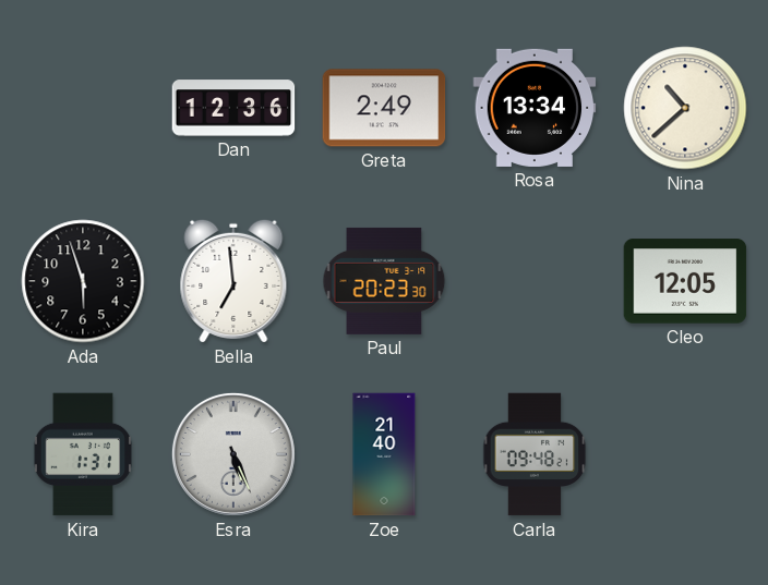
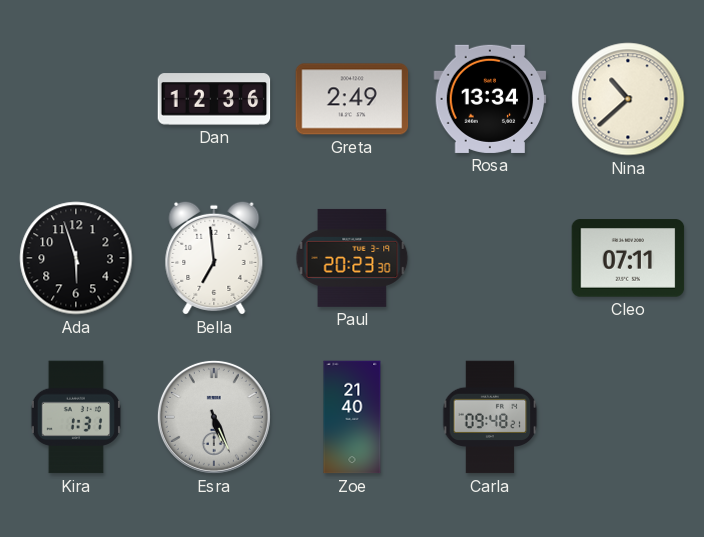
Cleo: 12:05 -> 07:11 (628, 258)
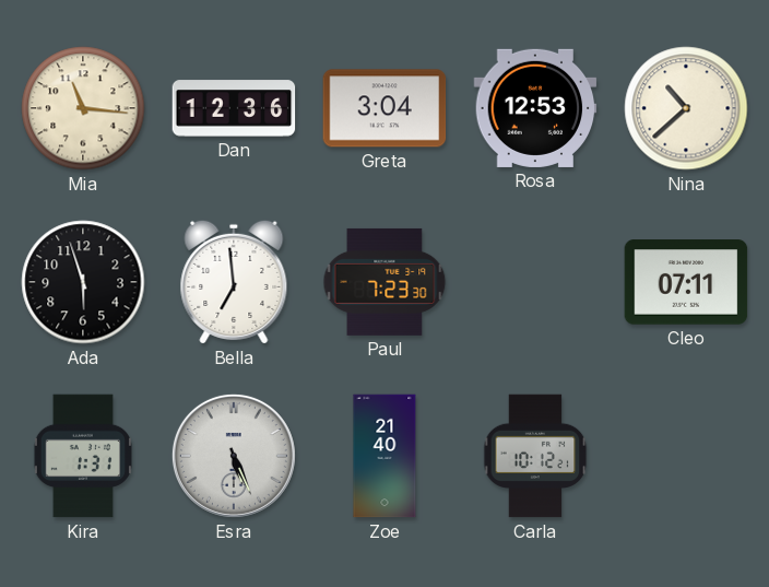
Mia: none -> 11:16 (83, 108)
Greta: 2:49 -> 3:04 (384, 108)
Rosa: 13:34 -> 12:53 (535, 108)
Paul: 20:23 -> 7:23 (384, 282)
Carla: 09:48 -> 10:12 (535, 456)
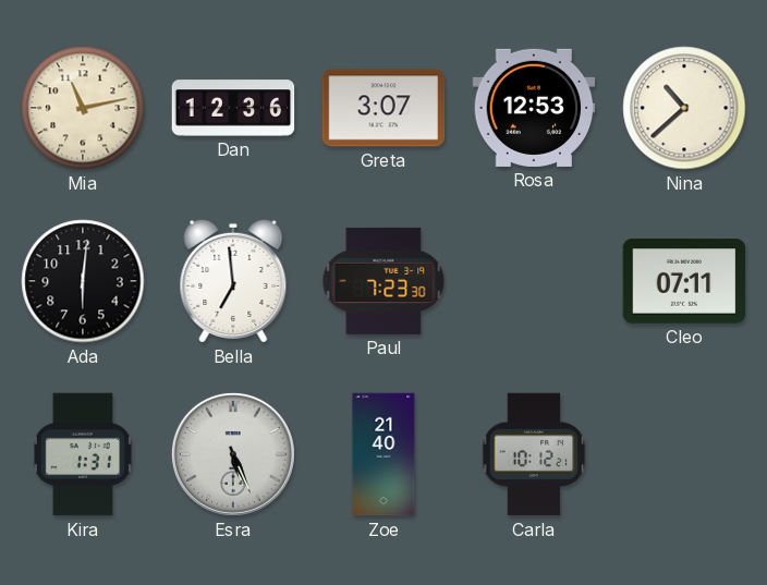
Mia: 11:16 -> 11:13 (83, 108)
Greta: 3:04 -> 3:07 (384, 108)
Ada: 5:57 -> 6:01 (83, 281)
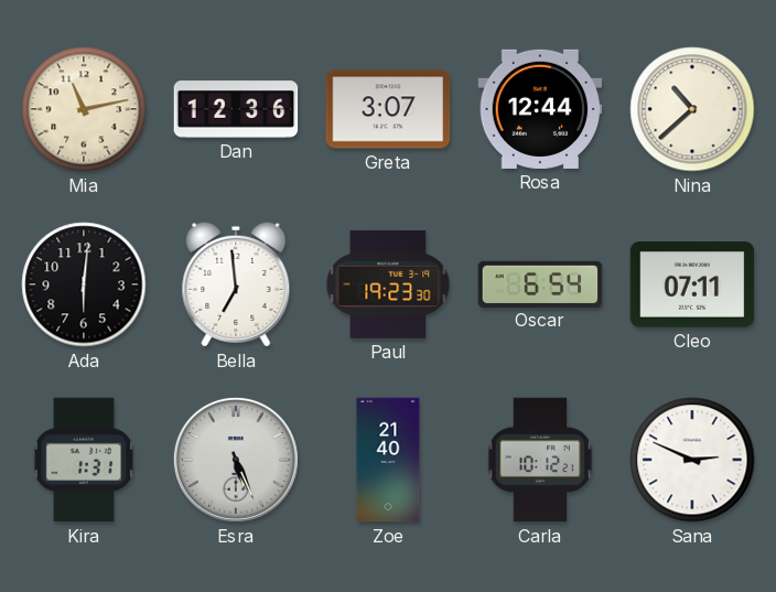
Rosa: 12:53 -> 12:44 (540, 109)
Paul: 7:23 -> 19:23 (388, 284)
Oscar: none -> 6:54 (540, 283)
Sana: none -> 2:49 (692, 460)
